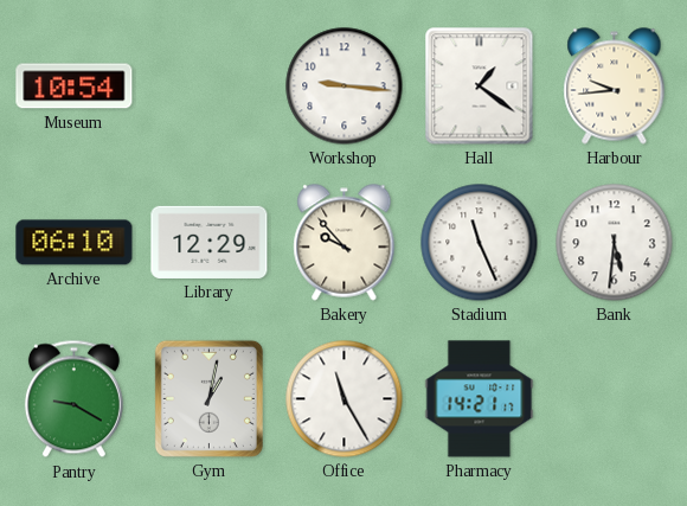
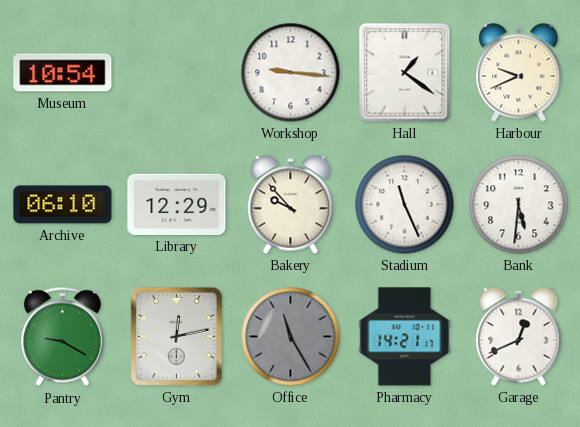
Harbour: 9:44 -> 9:41 (519, 73)
Gym: 1:02 -> 12:13 (176, 336)
Office dial: white -> grey (291, 337)
Garage: none -> 12:41 (519, 337)
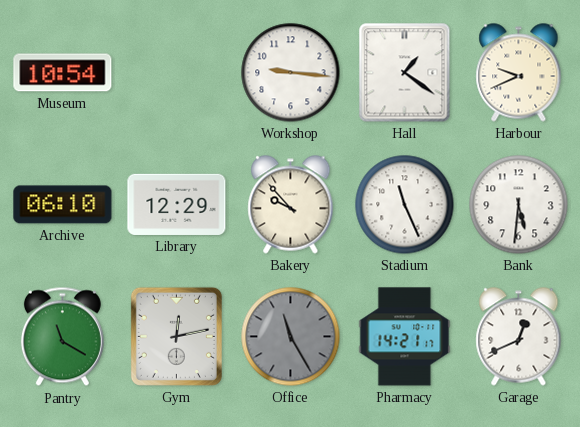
Pantry: 9:20 -> 11:20 (62, 337)
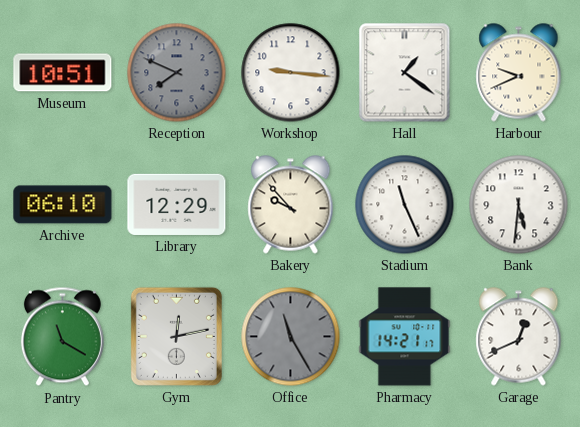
Museum: 10:54 -> 10:51 (63, 73)
Reception: none -> 7:49 (177, 73)
